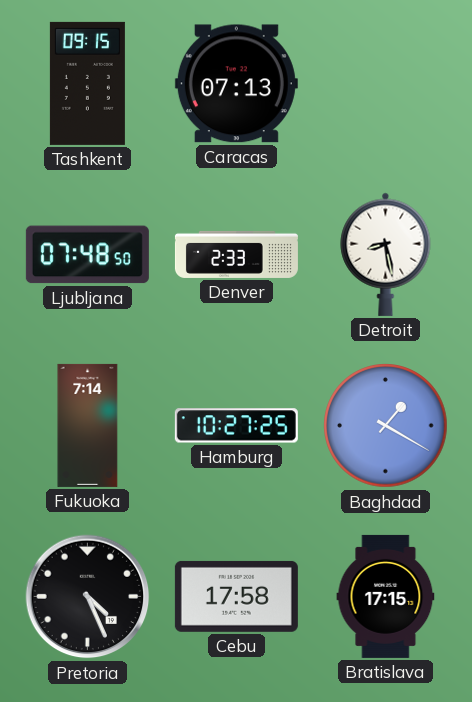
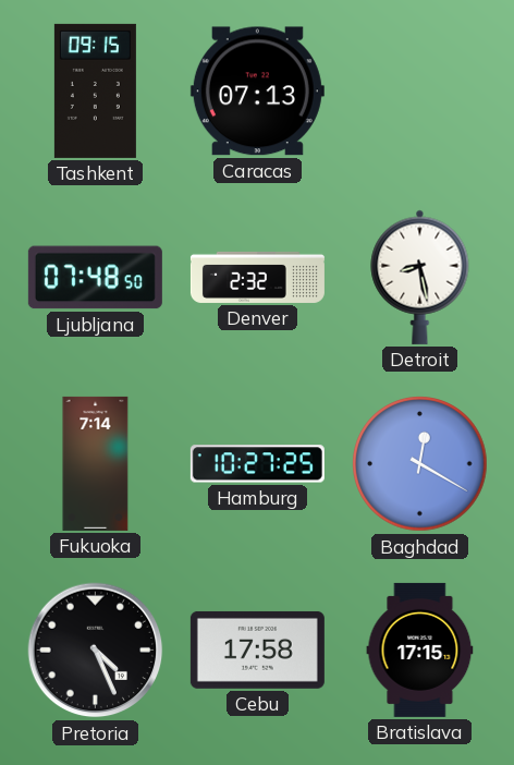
Denver: 2:33 -> 2:32 (257, 277)
Baghdad: 1:20 -> 12:20 (420, 464)
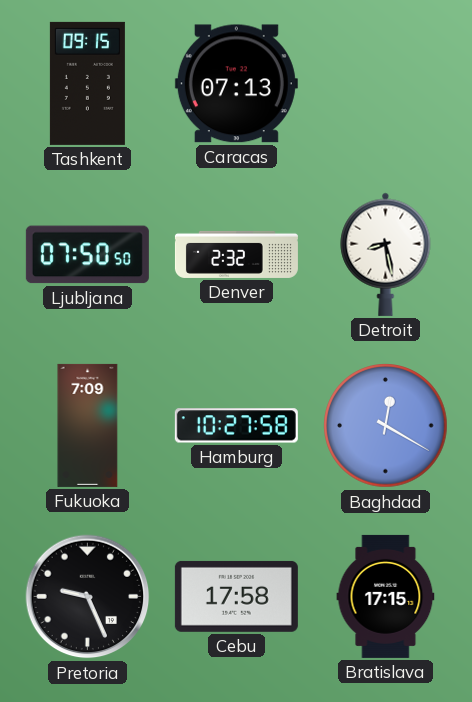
Ljubljana: 07:48 -> 07:50 (87, 255)
Fukuoka: 7:14 -> 7:09 (88, 425)
Hamburg: 10:27:25 -> 10:27:58 (236, 426)
Pretoria: 4:26 -> 9:26 (88, 597)
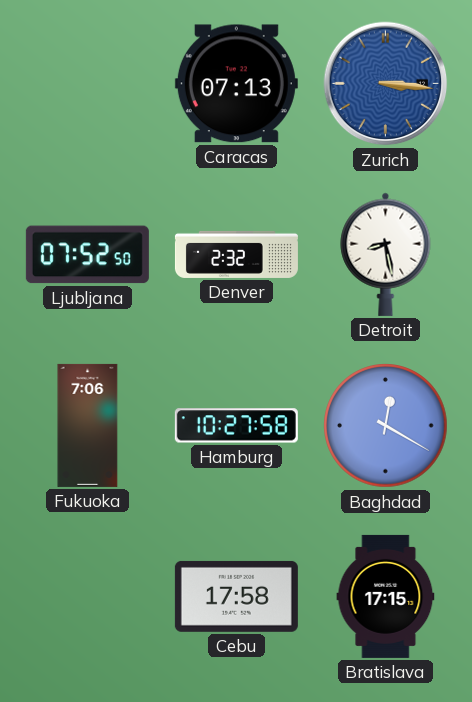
Tashkent: 09:15 -> none (87, 83)
Zurich: none -> 3:16 (386, 84)
Ljubljana: 07:50 -> 07:52 (87, 255)
Fukuoka: 7:09 -> 7:06 (88, 425)
Pretoria: 9:26 -> none (88, 597)
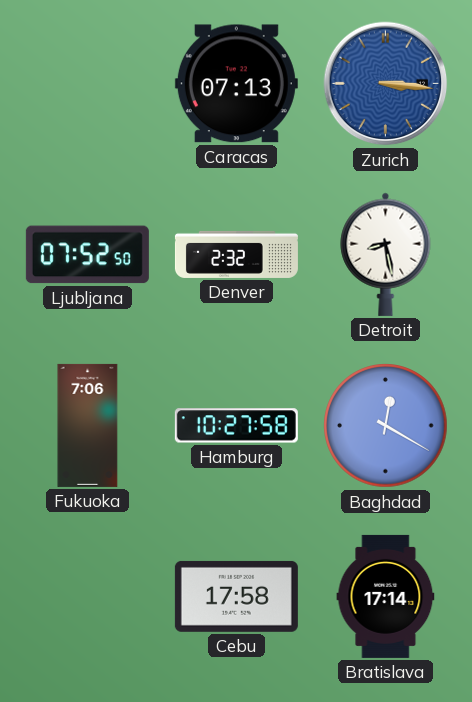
Bratislava: 17:15 -> 17:14 (386, 596)
